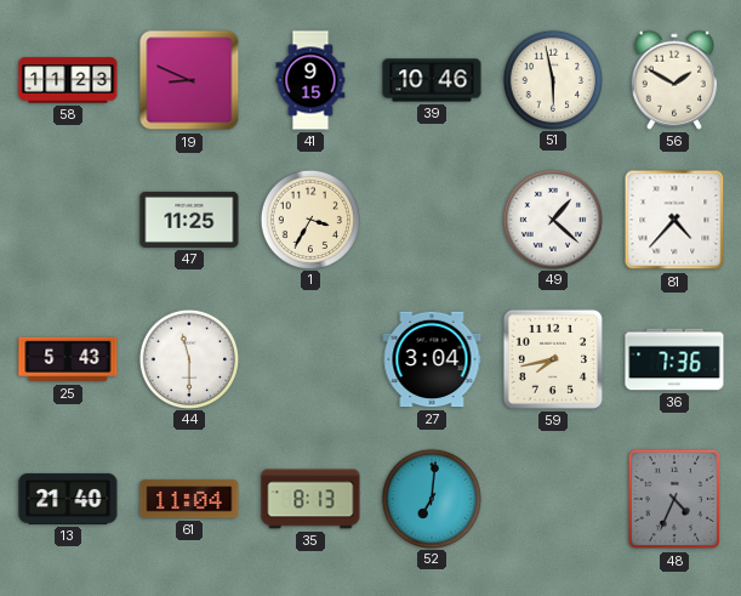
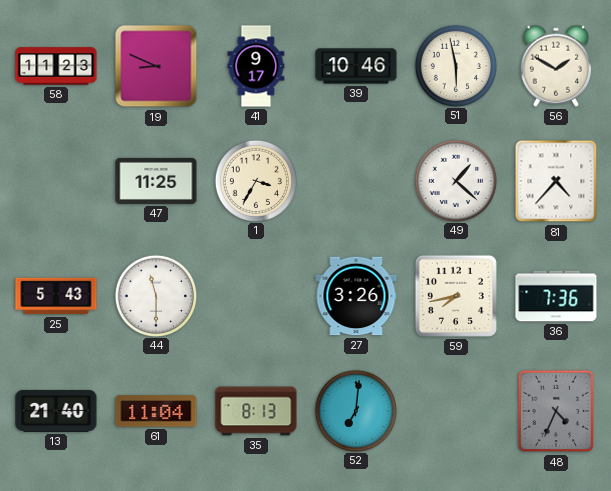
41: 9:15 -> 9:17 (256, 66)
27: 3:04 -> 3:26 (356, 296)
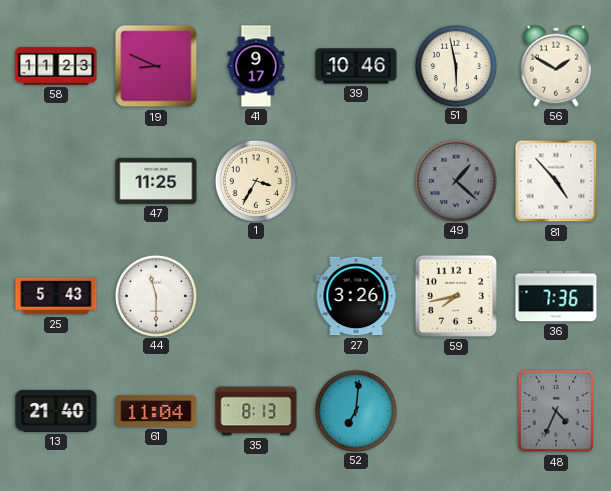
49 dial: white -> grey (455, 180)
81: 4:37 -> 4:53 (556, 181)
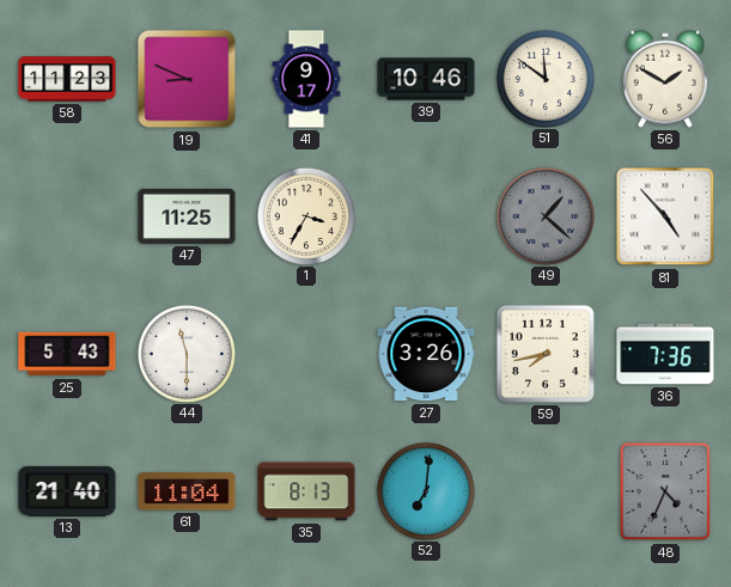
51: 5:58 -> 11:51 (544, 78)
